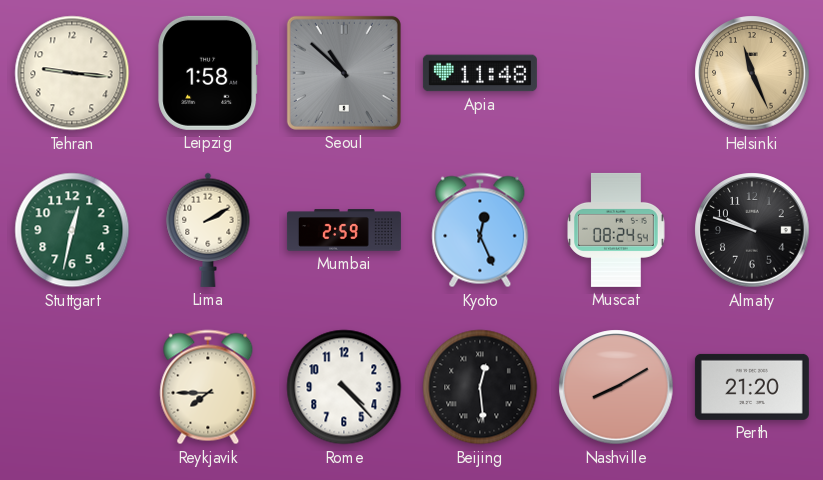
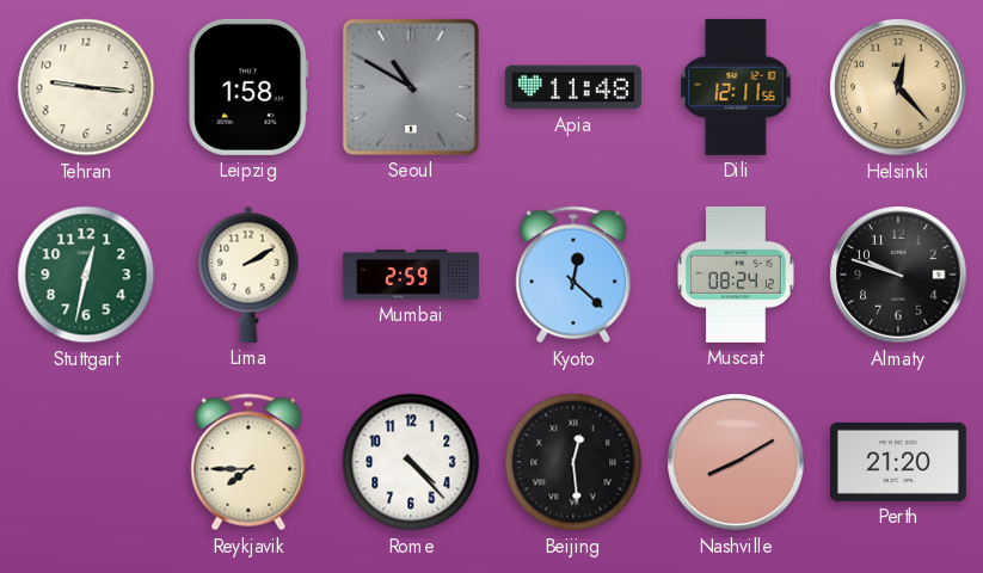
Seoul: 10:52 -> 10:50 (411, 87)
Dili: none -> 12:11 (736, 87)
Helsinki: 11:26 -> 12:23 (898, 87)
Kyoto: 12:26 -> 12:22 (573, 275)
Muscat: 08:24:54 -> 08:24:12 (737, 275)
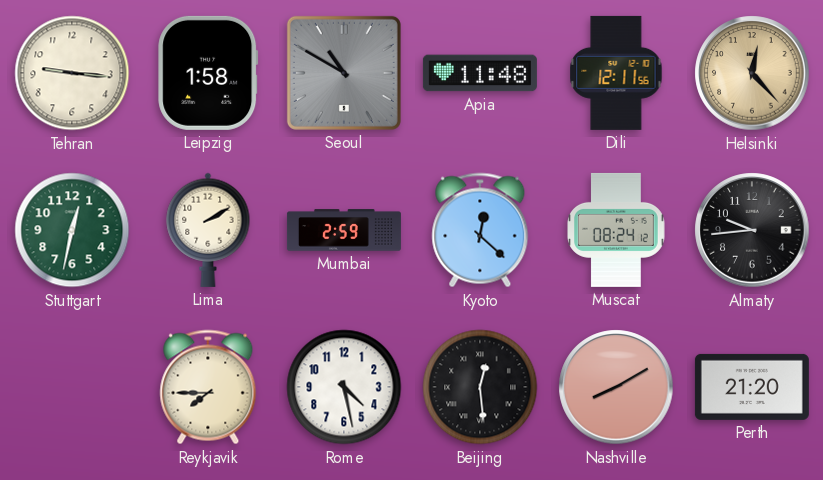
Almaty: 9:48 -> 9:44 (752, 230)
Rome: 4:23 -> 4:28 (344, 387)
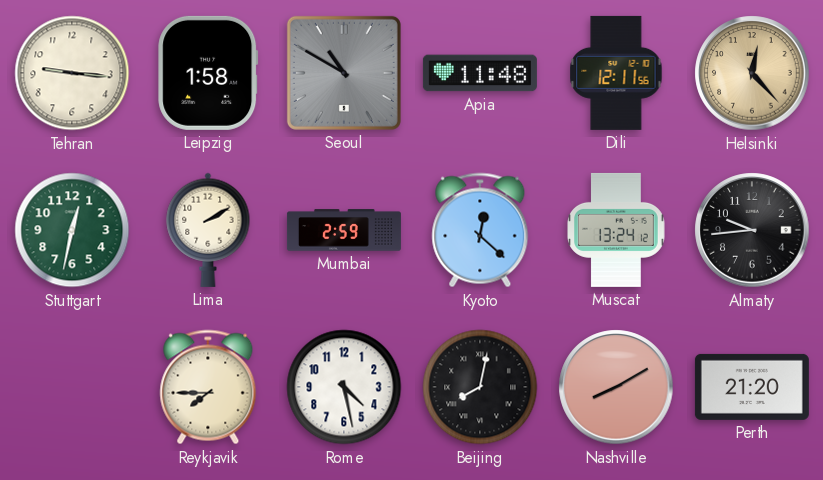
Muscat: 08:24 -> 13:24 (617, 230)
Beijing: 12:29 -> 8:02 (480, 387)
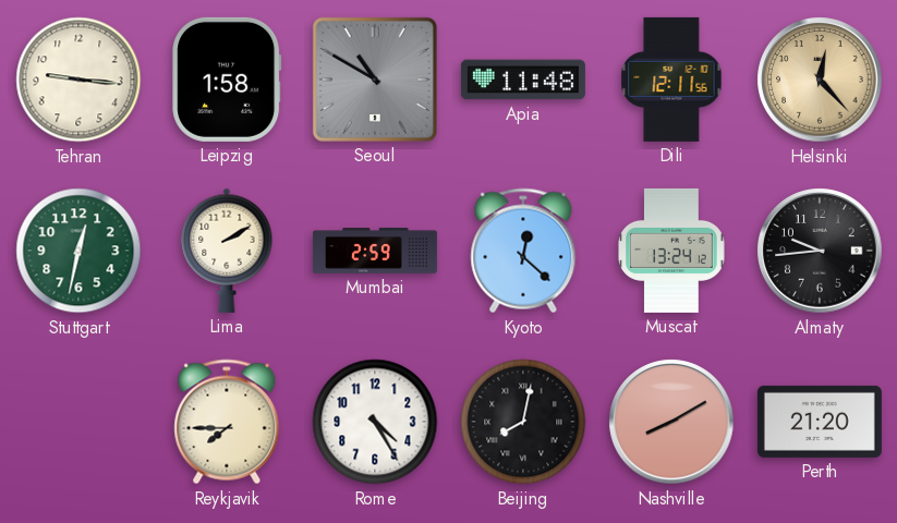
Rome: 4:28 -> 4:25 (375, 422)
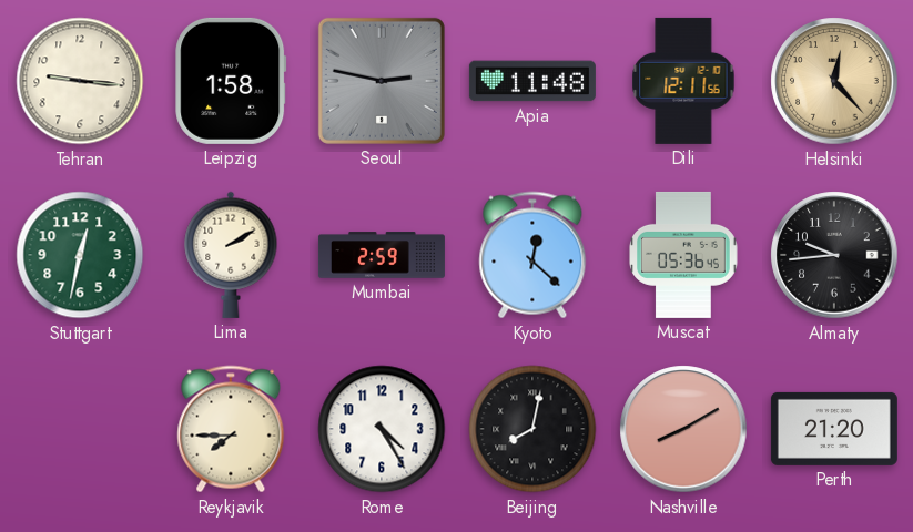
Seoul: 10:50 -> 2:47 (382, 81)
Muscat: 13:24 -> 05:36 (684, 255)
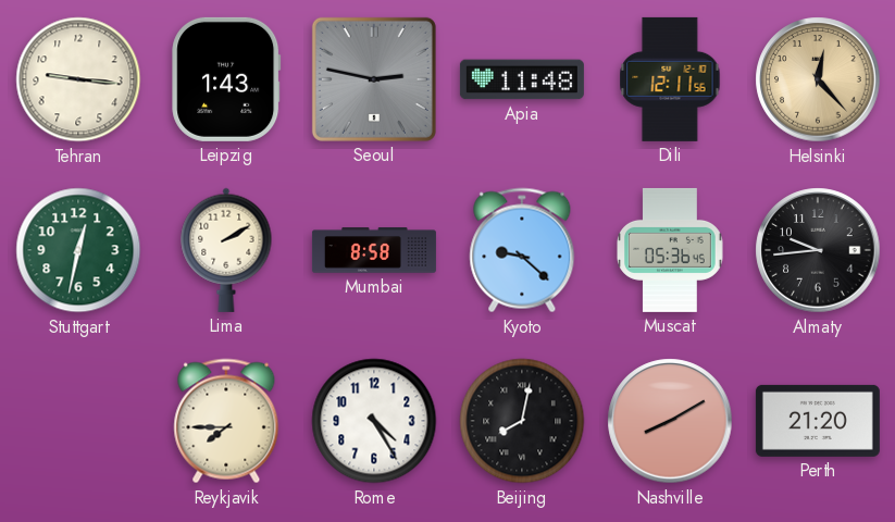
Leipzig: 1:58 -> 1:43 (226, 79)
Mumbai: 2:59 -> 8:58 (374, 250)
Kyoto: 12:22 -> 9:22 (522, 250)
